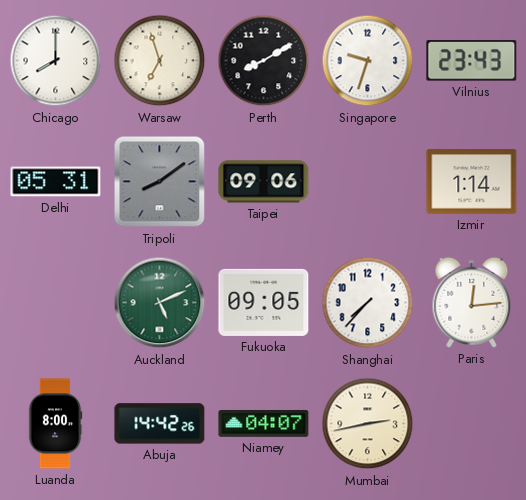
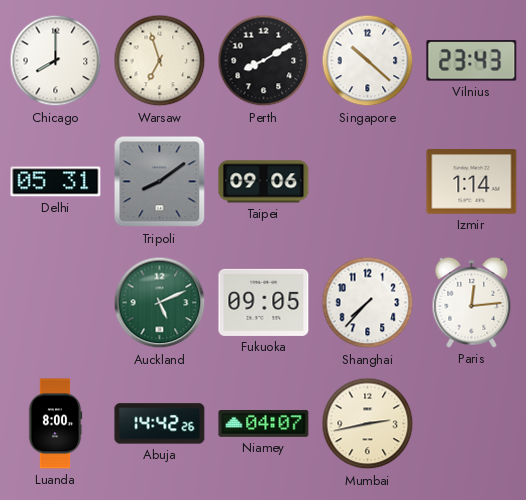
Singapore: 9:33 -> 10:22 (368, 61)
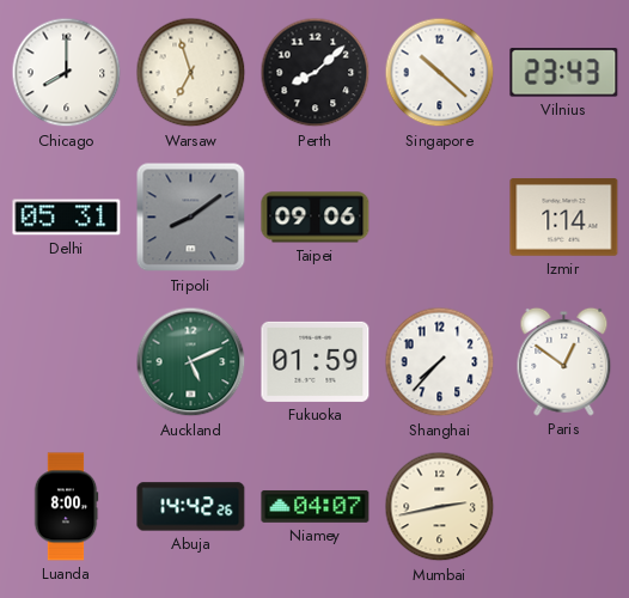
Perth: 8:10 -> 8:08 (316, 73)
Fukuoka: 09:05 -> 01:59 (316, 361)
Paris: 12:14 -> 12:51 (564, 361)
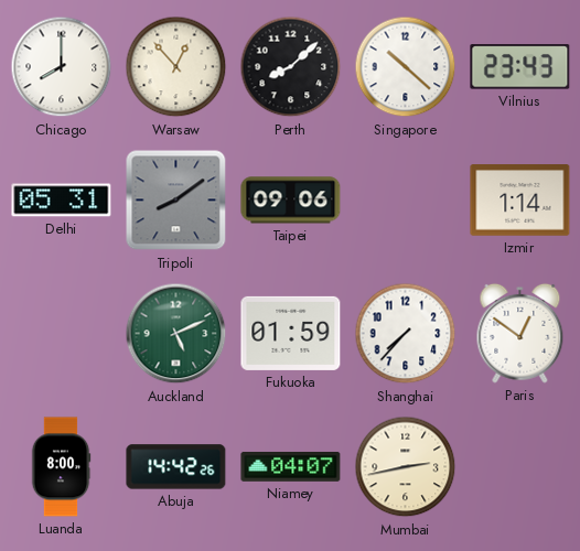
Warsaw: 6:57 -> 12:53 (176, 67)
